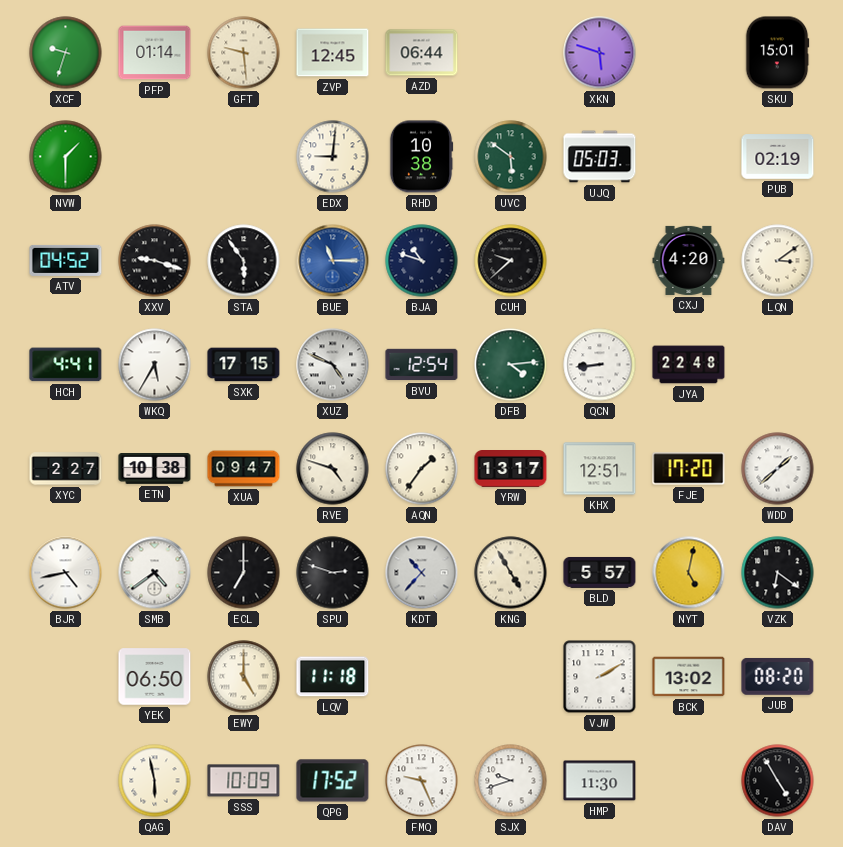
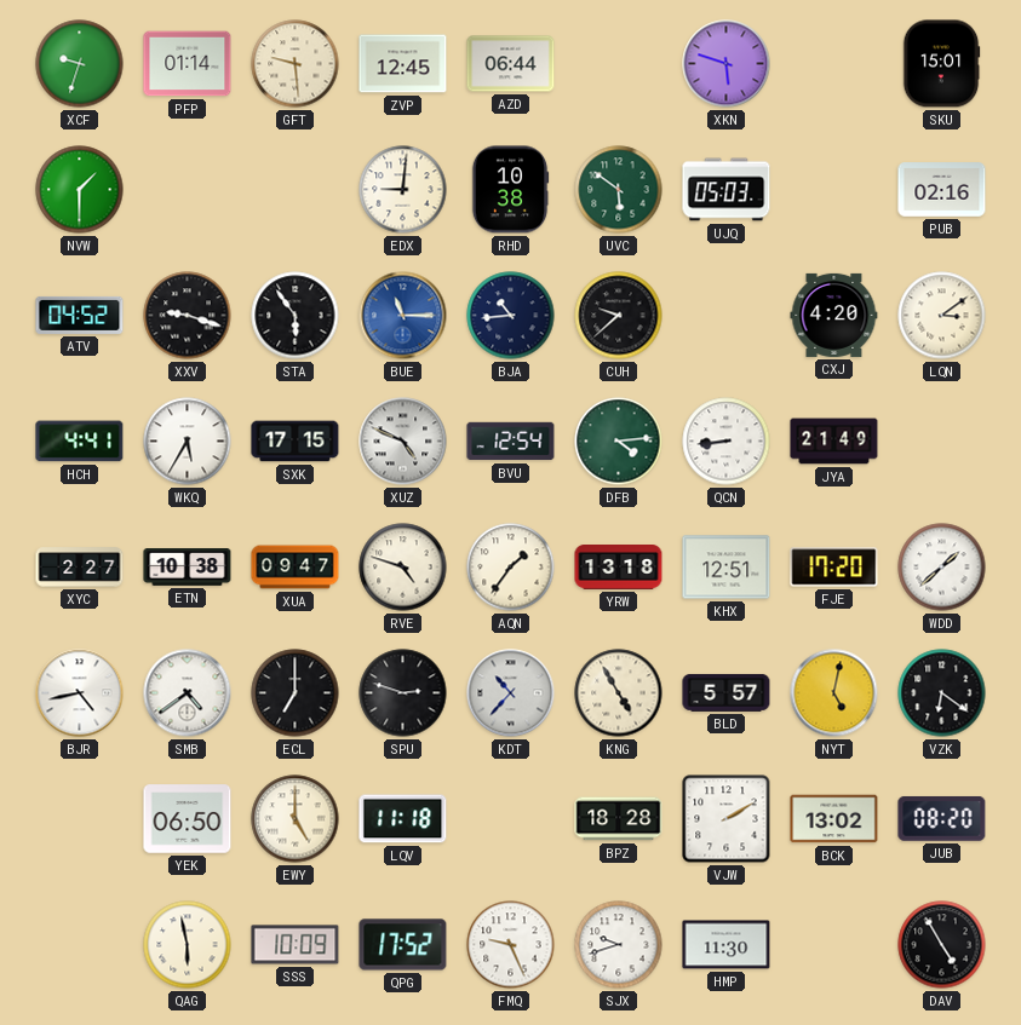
PUB: 02:19 -> 02:16 (942, 190)
BJA: 10:48 -> 10:44 (511, 316)
JYA: 22:48 -> 21:49 (834, 442)
YRW: 13:17 -> 13:18 (619, 568)
BPZ: none -> 18:28 (619, 819)
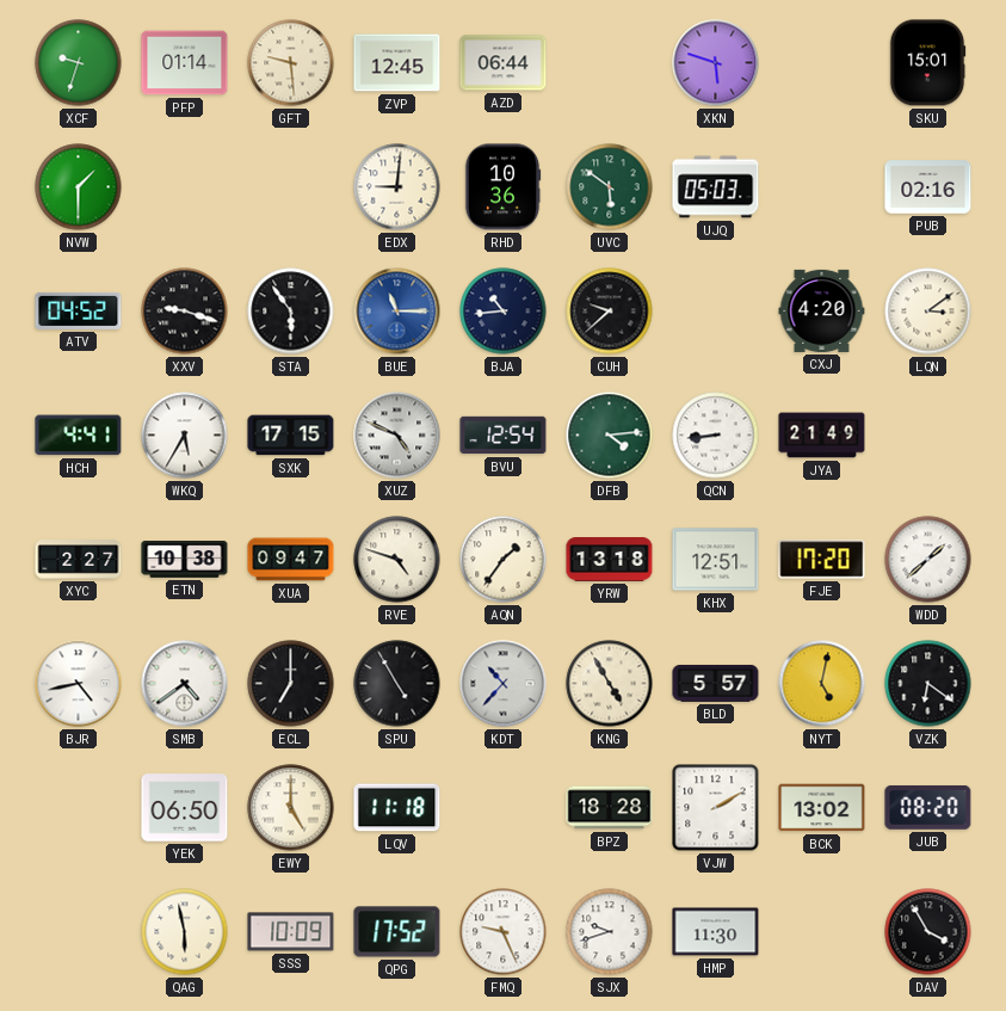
RHD: 10:38 -> 10:36 (502, 187)
SPU: 2:48 -> 4:55 (397, 684)
DAV: 4:55 -> 3:55 (928, 932)
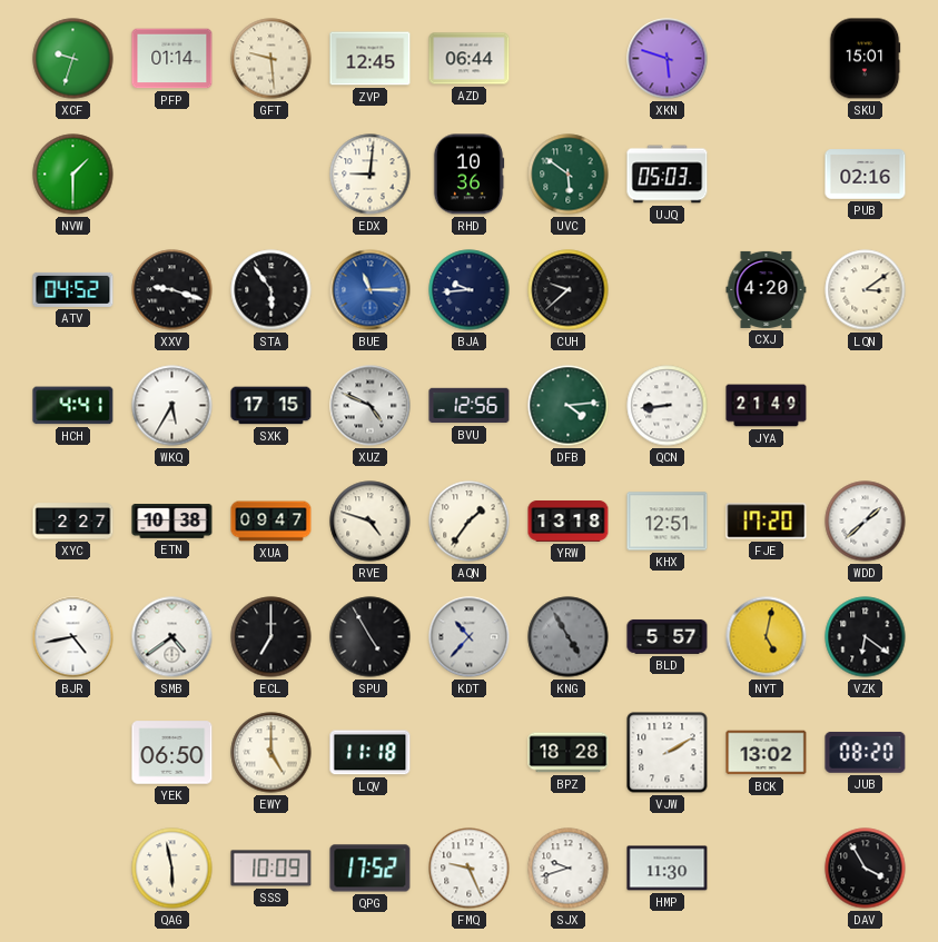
BJA: 10:44 -> 9:44 (470, 290)
BVU: 12:54 -> 12:56 (470, 406)
KNG dial: cream -> grey (569, 637)
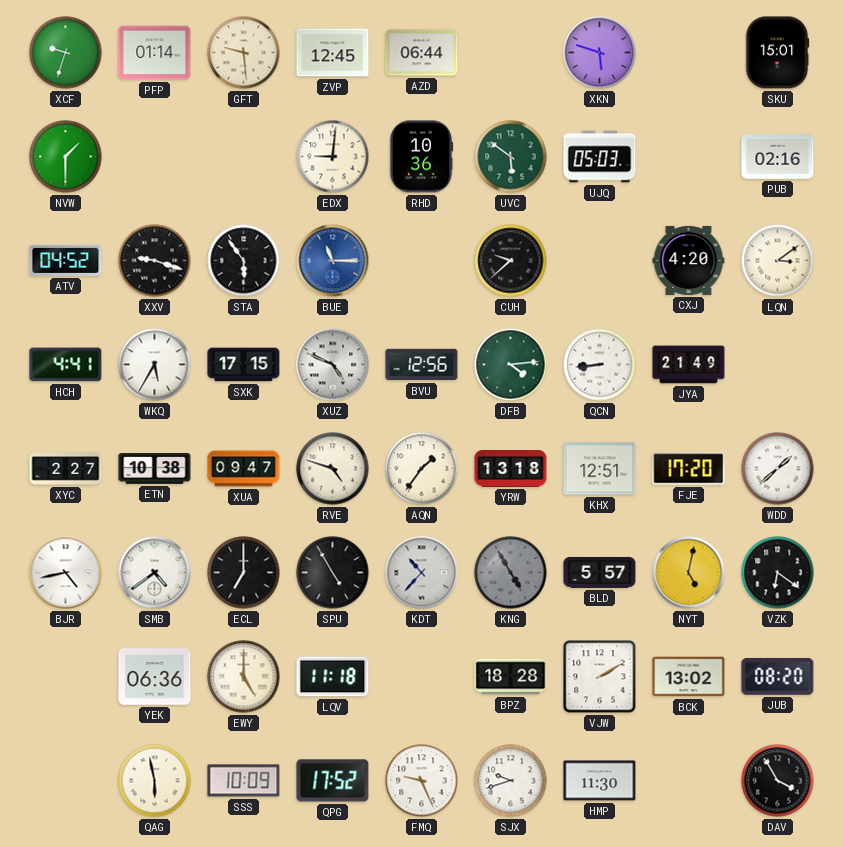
BJA: 9:44 -> none (470, 290)
YEK: 06:50 -> 06:36 (155, 677)
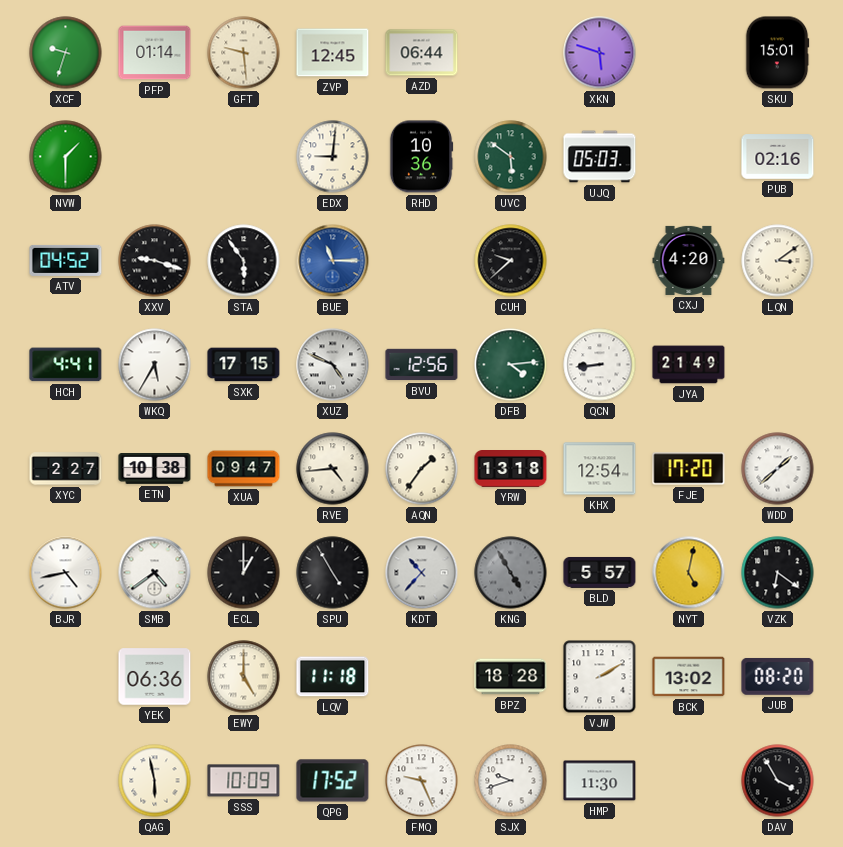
RVE: 4:48 -> 4:44 (333, 469)
KHX: 12:51 -> 12:54 (600, 469)
ECL: 7:00 -> 1:00 (244, 573)
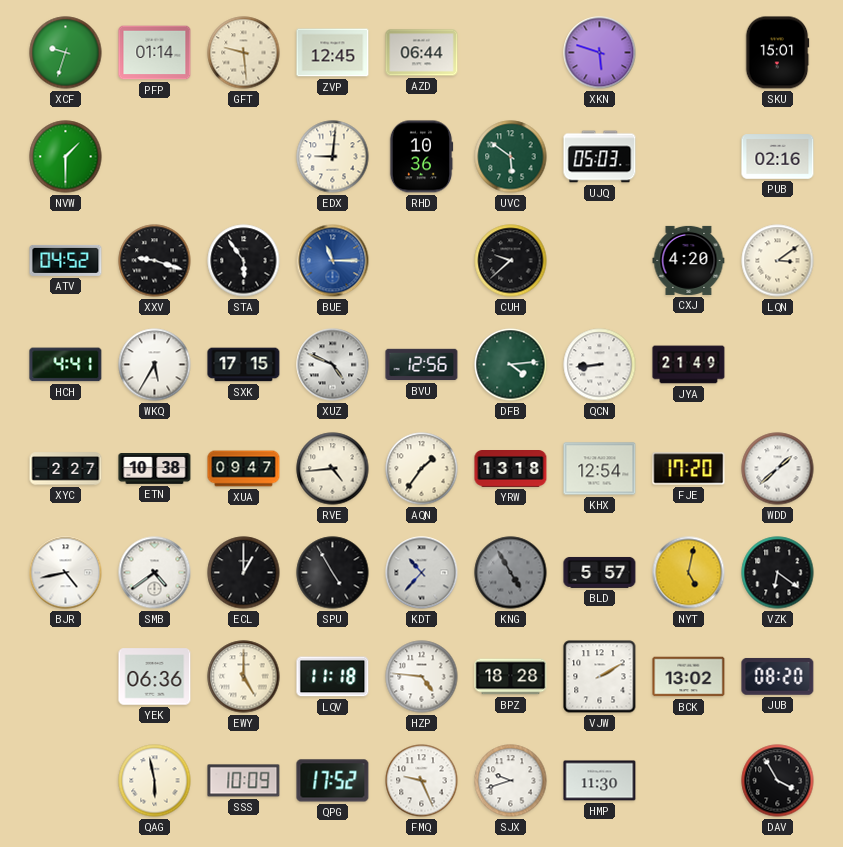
HZP: none -> 4:46 (422, 677)
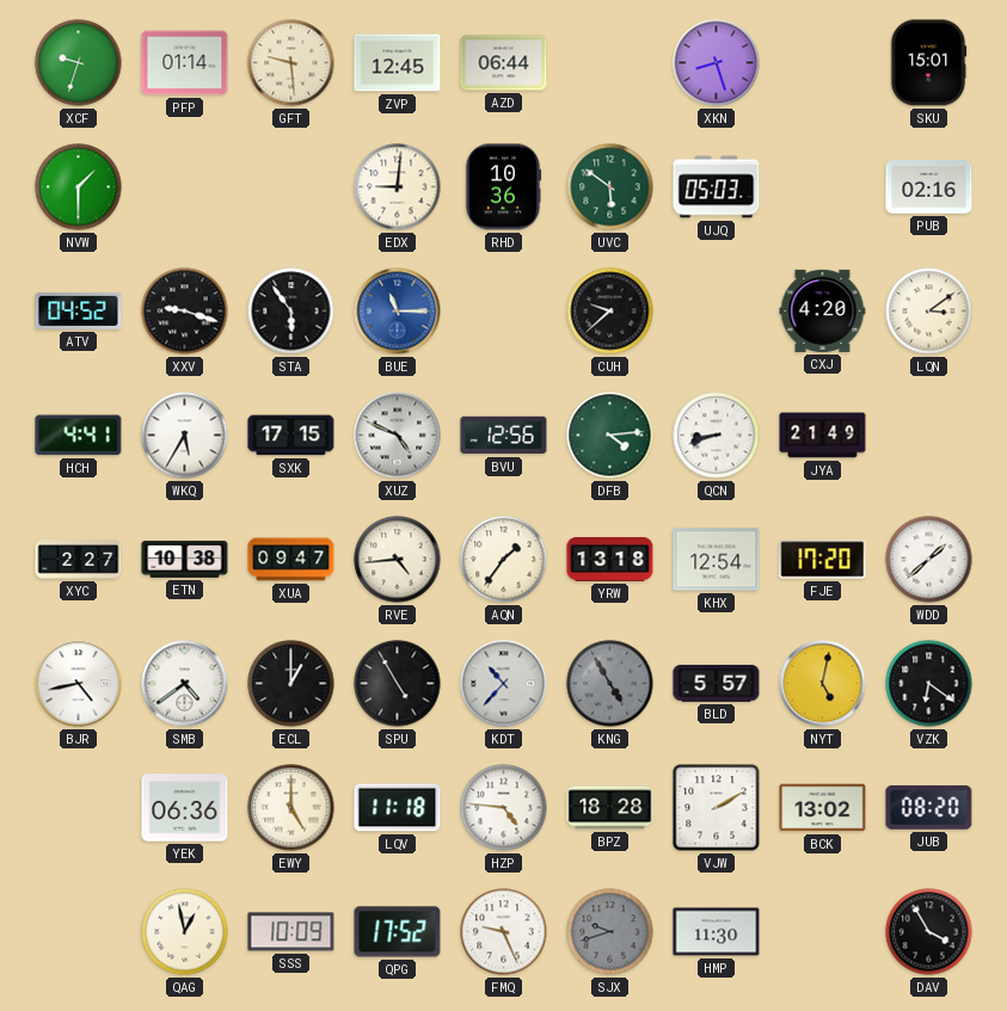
XKN: 5:48 -> 8:27 (717, 63)
QCN: 8:44 -> 8:42 (717, 436)
QAG: 5:58 -> 12:58 (185, 932)
SJX dial: white -> grey (610, 932)
